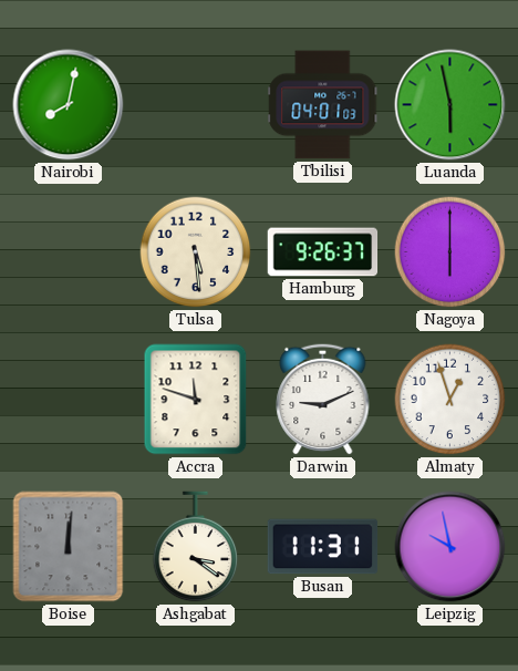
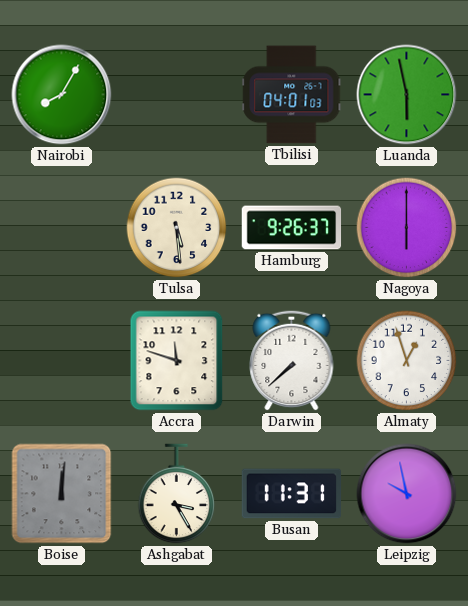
Nairobi: 8:02 -> 8:05 (62, 95)
Darwin: 9:11 -> 7:38 (292, 360)
Ashgabat: 3:21 -> 3:25 (177, 494)
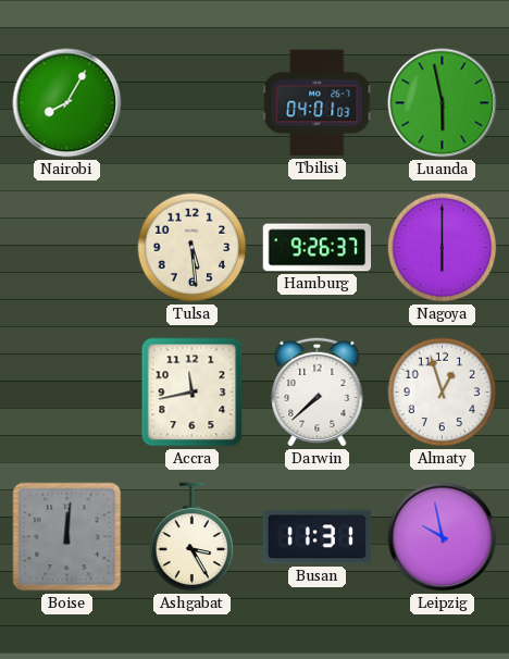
Accra: 11:48 -> 11:43 (193, 393)
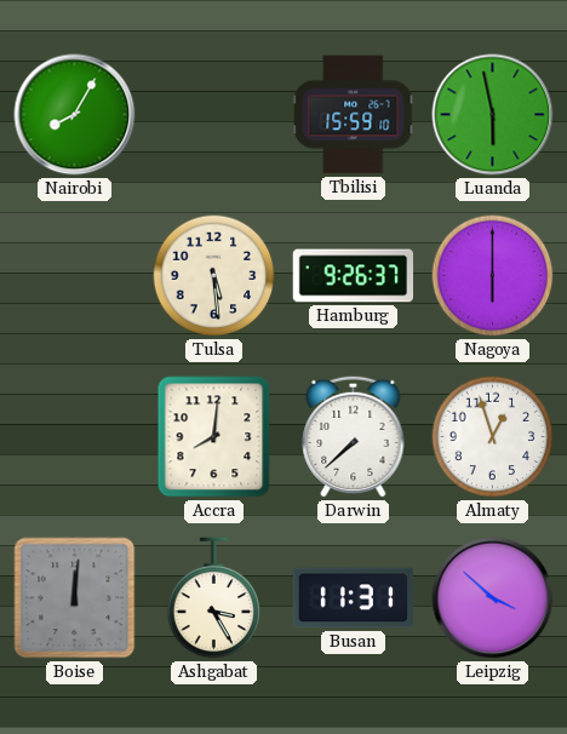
Tbilisi: 04:01 -> 15:59 (354, 115)
Accra: 11:43 -> 8:01 (214, 437)
Leipzig: 9:58 -> 3:52 (493, 598)
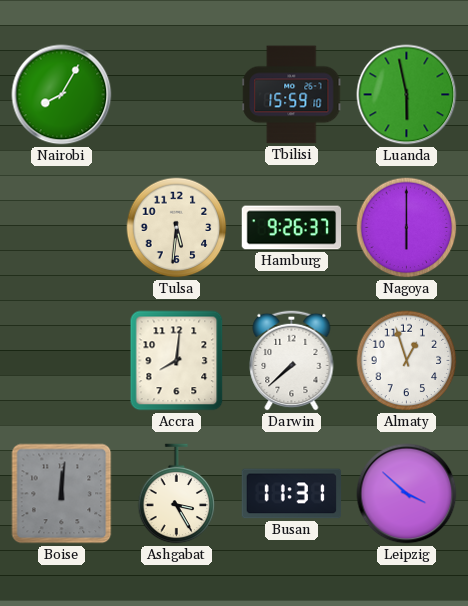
Tulsa: 5:29 -> 5:31 (177, 228)
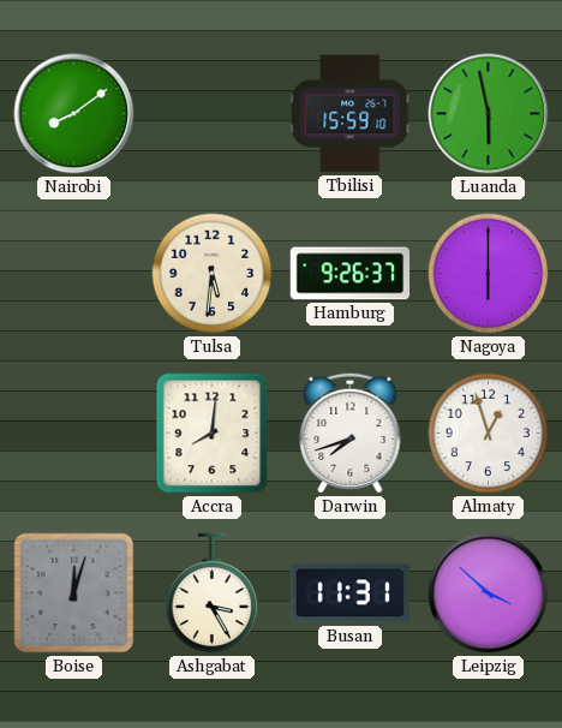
Nairobi: 8:05 -> 8:09 (74, 114)
Darwin: 7:38 -> 7:42 (351, 432)
Boise: 12:01 -> 12:03 (74, 593)
